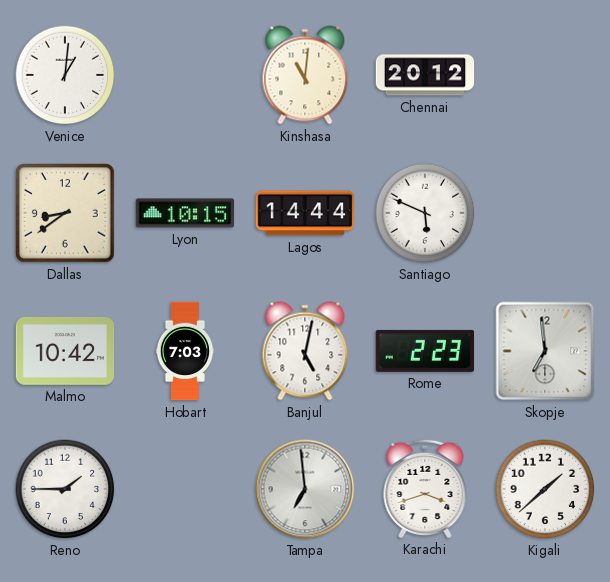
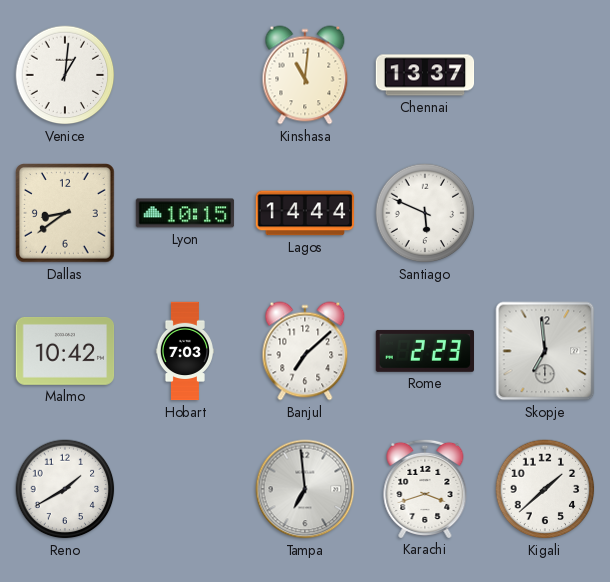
Chennai: 20:12 -> 13:37 (425, 75)
Banjul: 5:02 -> 7:08 (305, 351)
Reno: 1:45 -> 1:40 (65, 489)
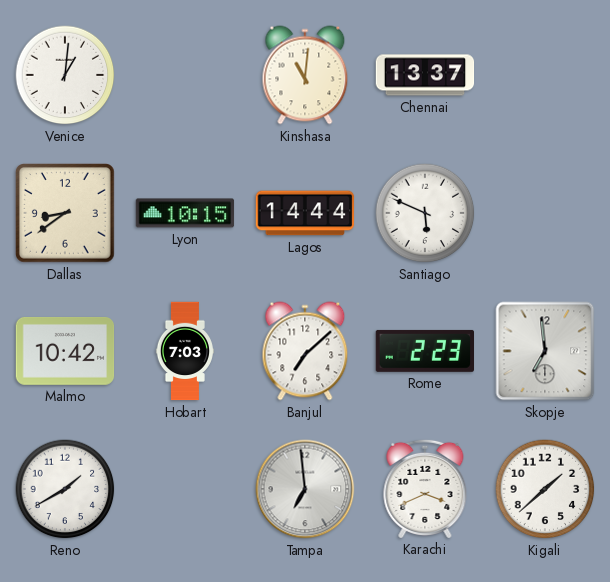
Karachi: 3:42 -> 3:41 (425, 488)
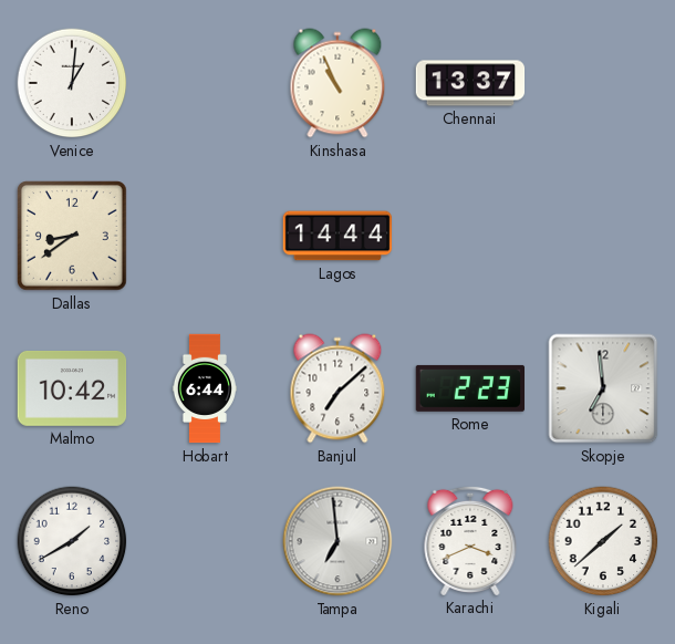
Kinshasa: 11:01 -> 10:56 (337, 83)
Lyon: 10:15 -> none (185, 213)
Santiago: 5:49 -> none (425, 213)
Hobart: 7:03 -> 6:44 (205, 388)
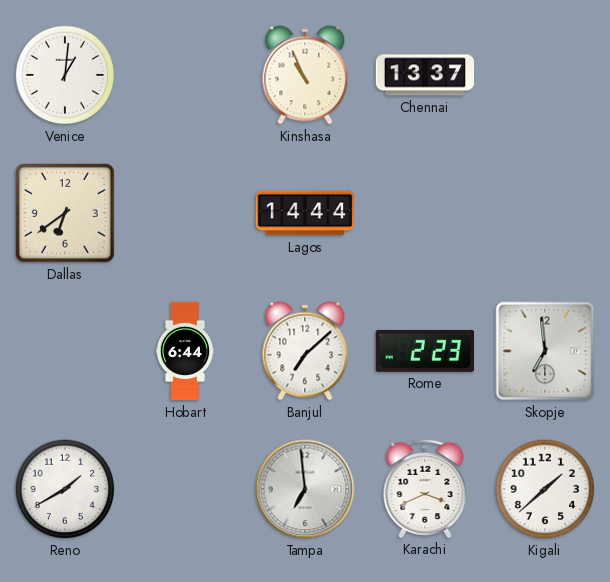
Dallas: 8:39 -> 6:39 (66, 214)
Malmo: 10:42 -> none (72, 388)
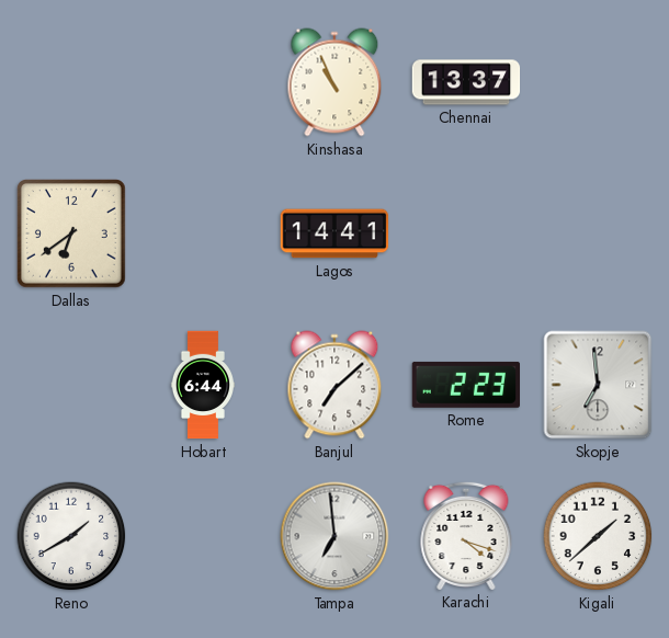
Venice: 1:01 -> none (65, 75)
Lagos: 14:44 -> 14:41 (334, 233)
Karachi: 3:41 -> 4:18 (466, 535)
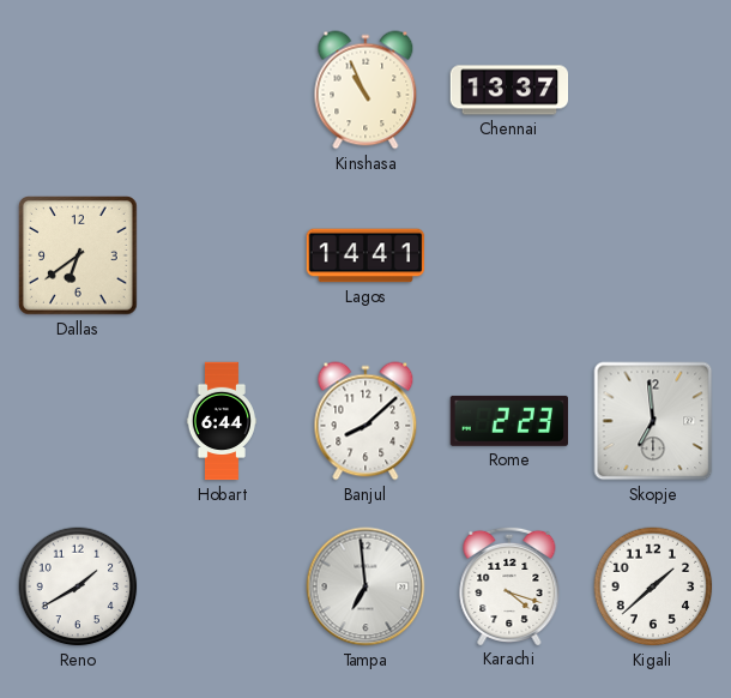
Banjul: 7:08 -> 8:08 (365, 421)
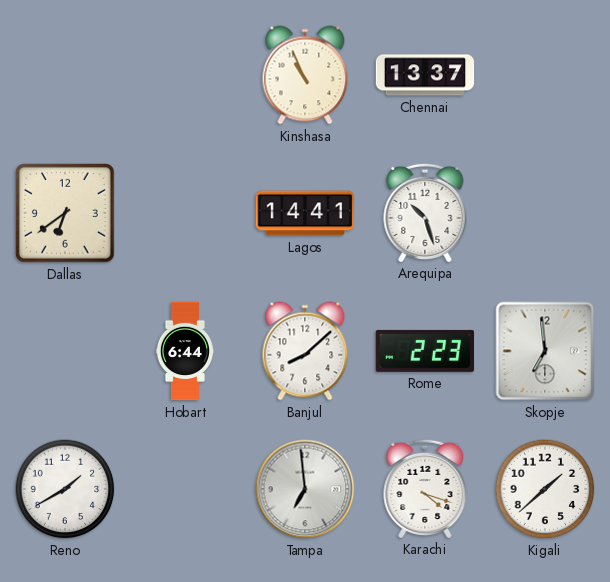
Arequipa: none -> 10:27 (425, 212)
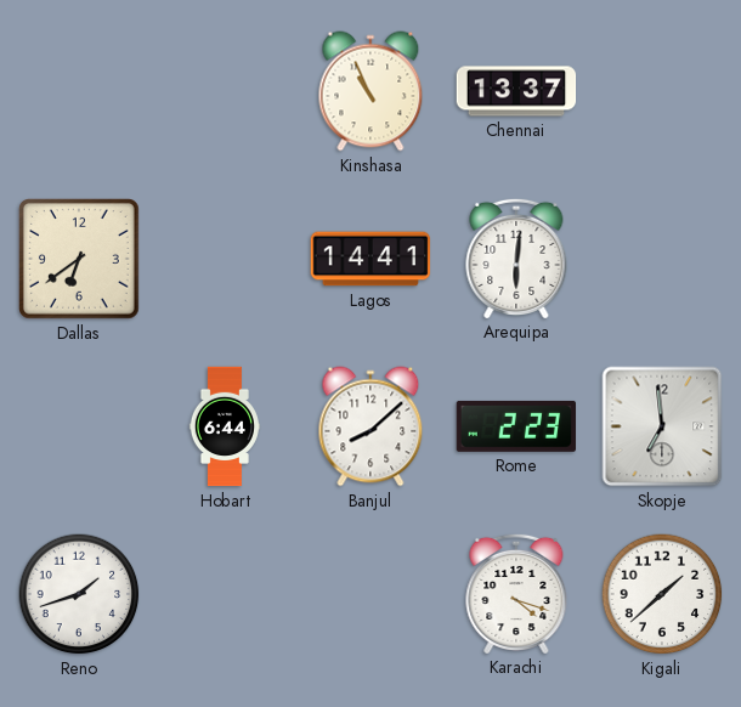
Arequipa: 10:27 -> 6:01 (516, 258)
Reno: 1:40 -> 1:42 (79, 594)
Tampa: 6:59 -> none (305, 489)
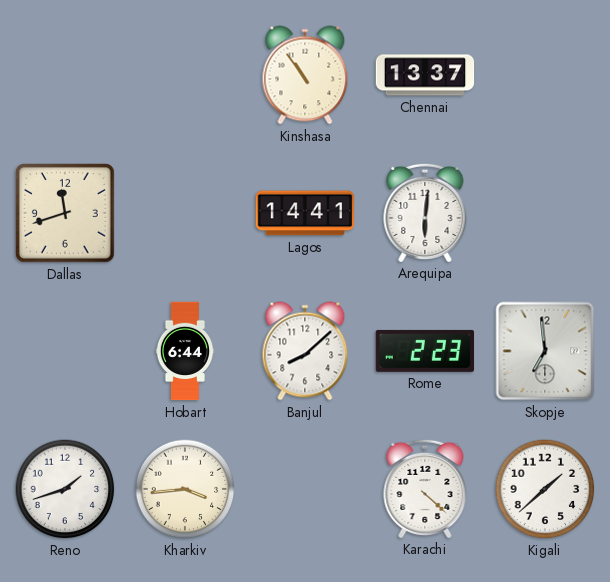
Kinshasa: 10:56 -> 10:54 (305, 75)
Dallas: 6:39 -> 11:42 (66, 214)
Kharkiv: none -> 3:44 (185, 489)
Karachi: 4:18 -> 4:22 (425, 488)
